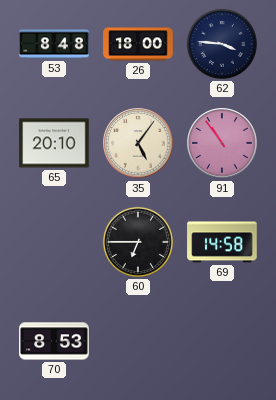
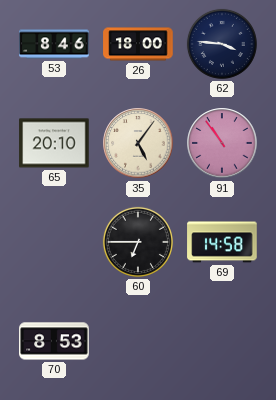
53: 8:48 -> 8:46 (54, 44)
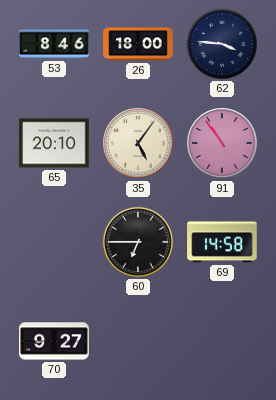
70: 8:53 -> 9:27 (54, 341)
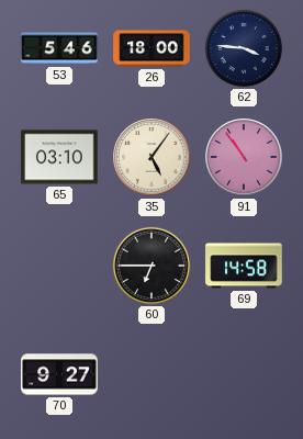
53: 8:46 -> 5:46 (59, 48)
65: 20:10 -> 03:10 (59, 157)
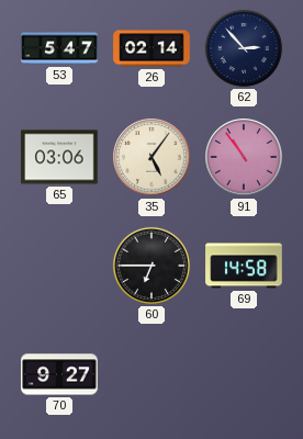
53: 5:46 -> 5:47 (59, 48)
26: 18:00 -> 02:14 (151, 48)
62: 3:46 -> 2:53 (244, 48)
65: 03:10 -> 03:06 (59, 157)
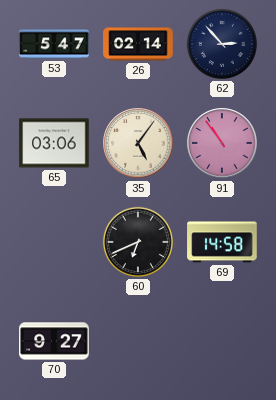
60: 6:45 -> 6:41 (138, 242)
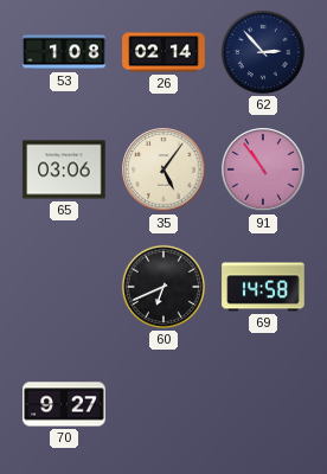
53: 5:47 -> 1:08 (64, 52)
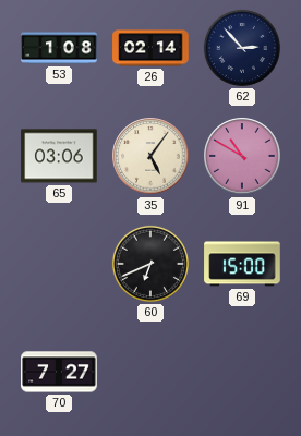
91: 10:54 -> 10:50 (242, 156)
69: 14:58 -> 15:00 (242, 264)
70: 9:27 -> 7:27 (59, 372)
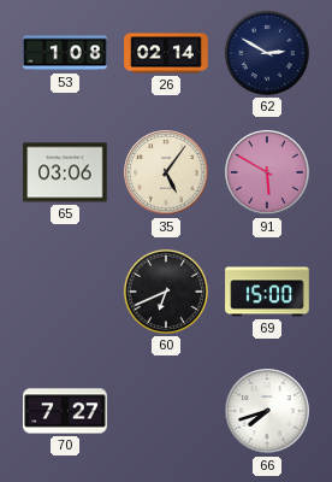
62: 2:53 -> 2:50 (267, 53)
91: 10:50 -> 5:50 (267, 172)
66: none -> 7:42 (267, 411)
